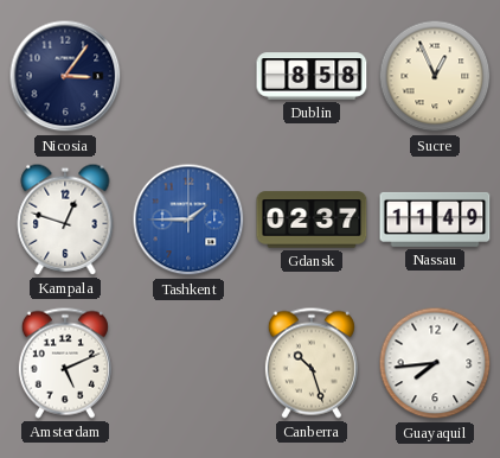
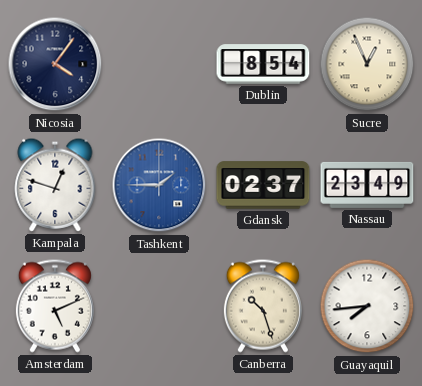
Nicosia: 3:06 -> 4:06 (55, 64)
Dublin: 8:58 -> 8:54 (263, 64)
Nassau: 11:49 -> 23:49 (367, 185)
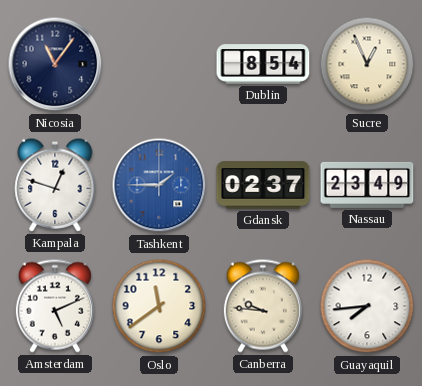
Nicosia: 4:06 -> 11:06 (55, 64)
Oslo: none -> 11:39 (159, 306)
Canberra: 10:27 -> 9:46 (263, 306)
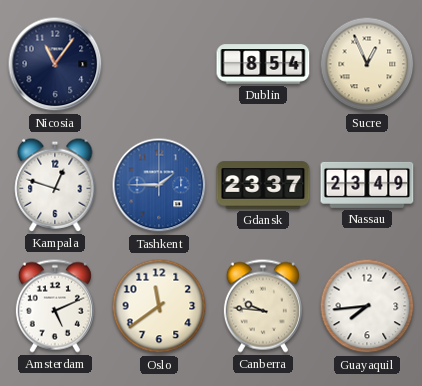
Gdansk: 02:37 -> 23:37 (263, 185)
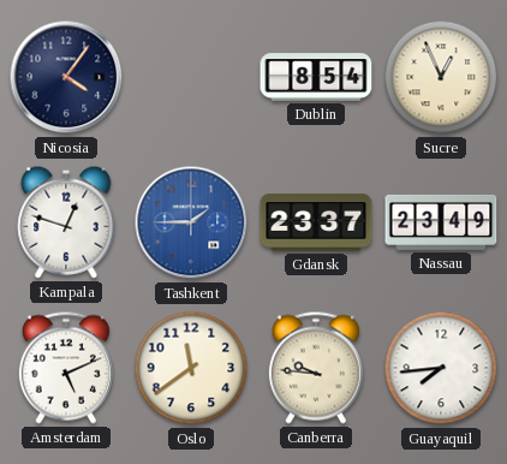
Nicosia: 11:06 -> 4:06 (66, 77)
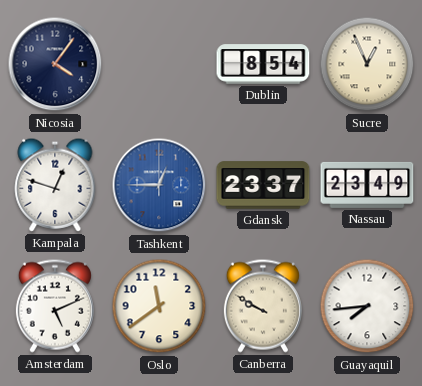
Tashkent: 1:45 -> 12:45 (159, 185)
Canberra: 9:46 -> 9:50 (263, 306)
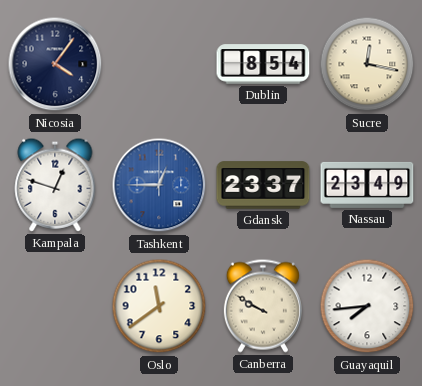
Sucre: 12:56 -> 12:17 (367, 64)
Amsterdam: 5:11 -> none (55, 306)
